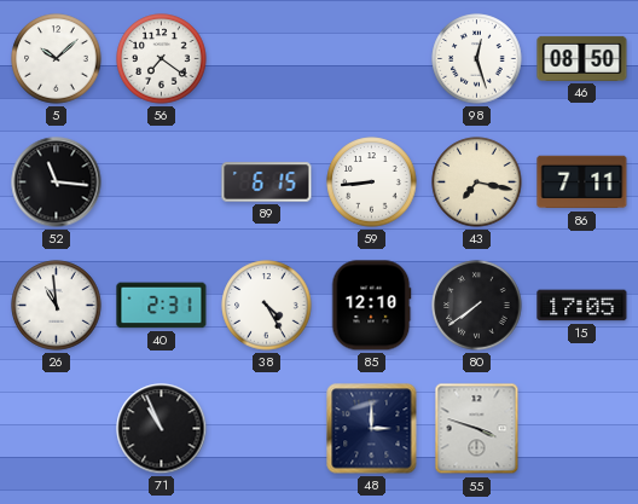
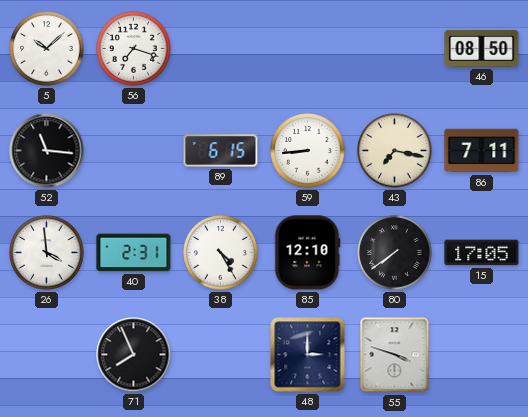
56: 7:21 -> 7:18 (134, 49)
98: 12:27 -> none (477, 59)
26: 10:59 -> 3:59 (47, 253)
71: 10:56 -> 7:56 (134, 355)
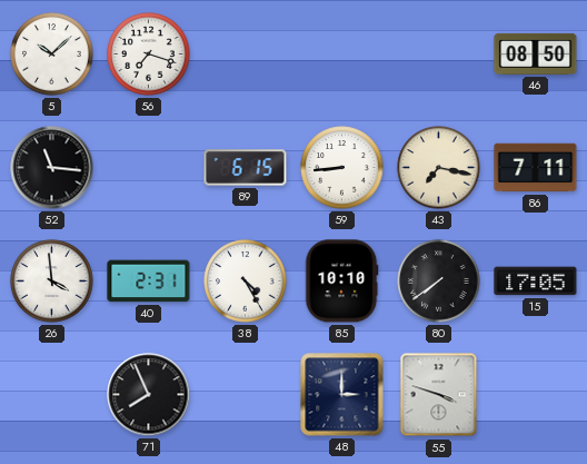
85: 12:10 -> 10:10 (341, 282)
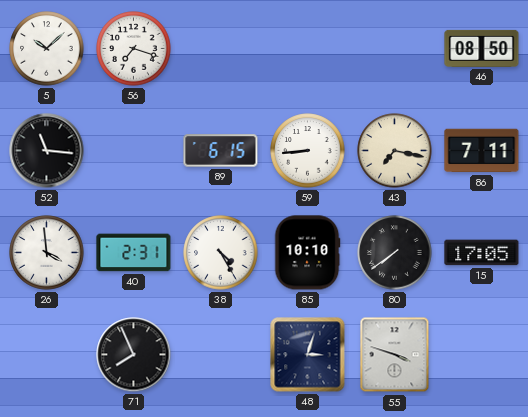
48: 3:00 -> 3:03 (308, 355)
